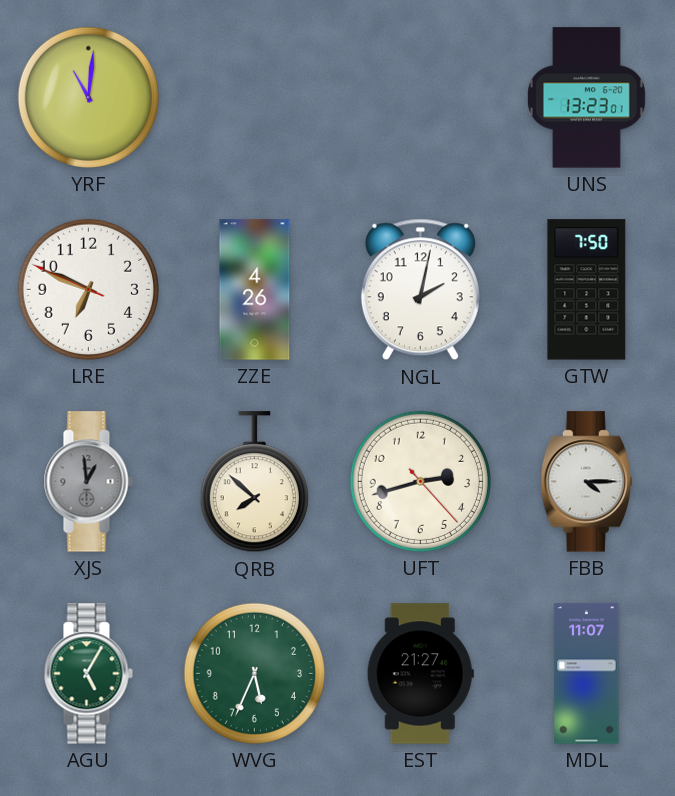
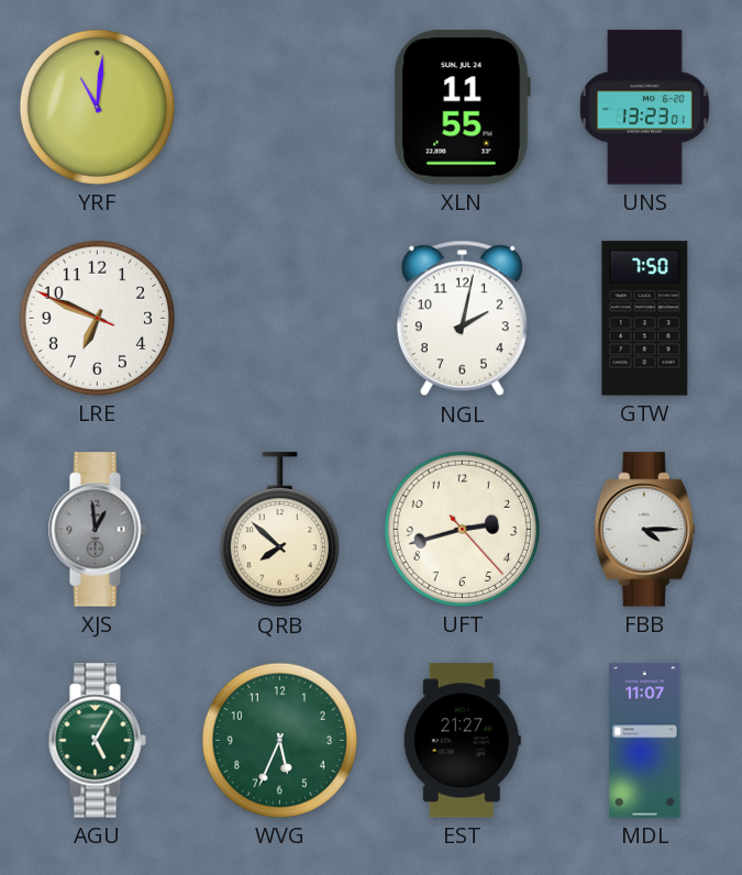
XLN: none -> 11:55 (462, 108)
ZZE: 4:26 -> none (255, 290)
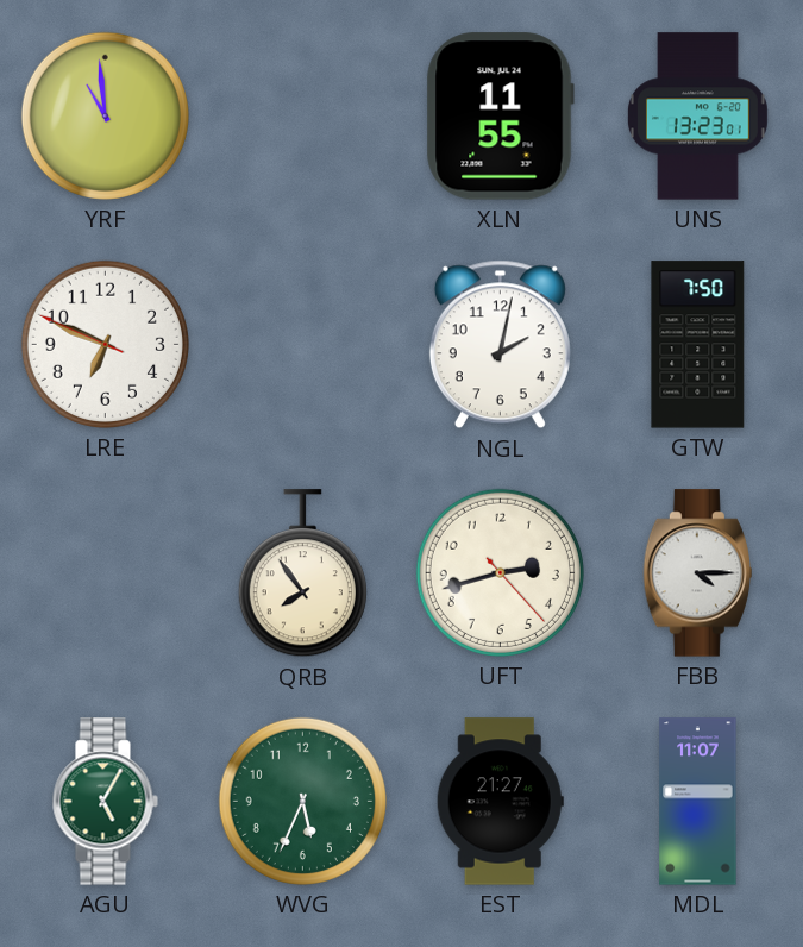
YRF: 11:01 -> 10:59 (105, 115)
XJS: 12:59 -> none (97, 530)
QRB: 7:52 -> 7:54 (302, 573)
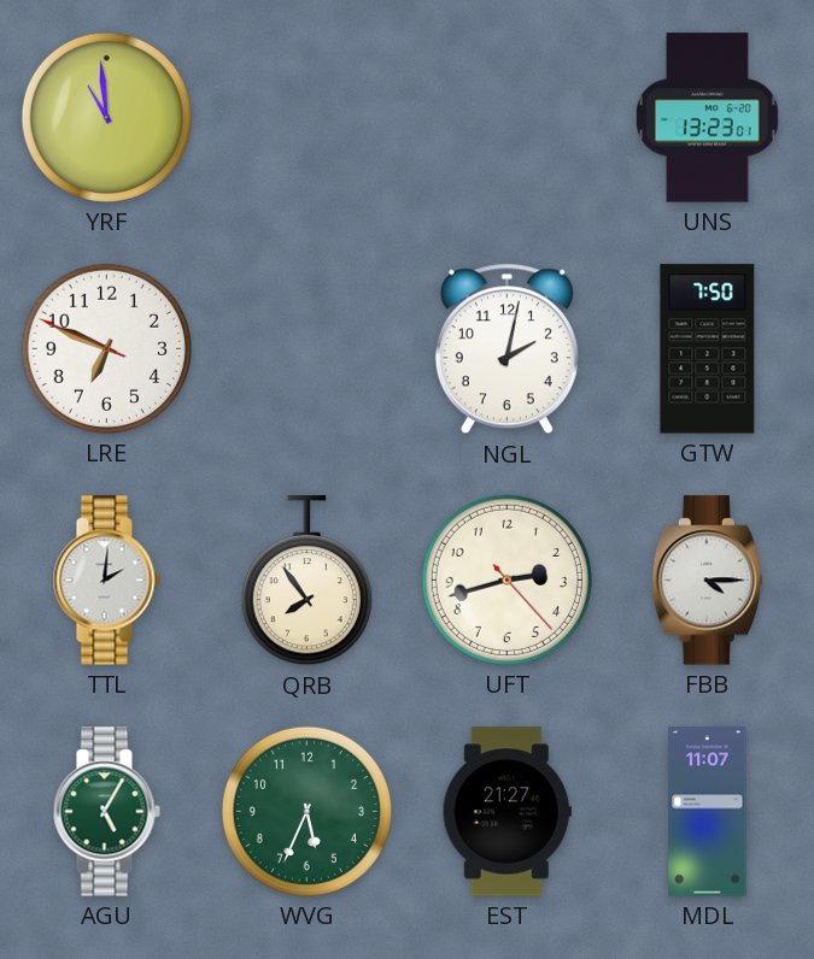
XLN: 11:55 -> none (500, 117)
TTL: none -> 2:01 (106, 581)
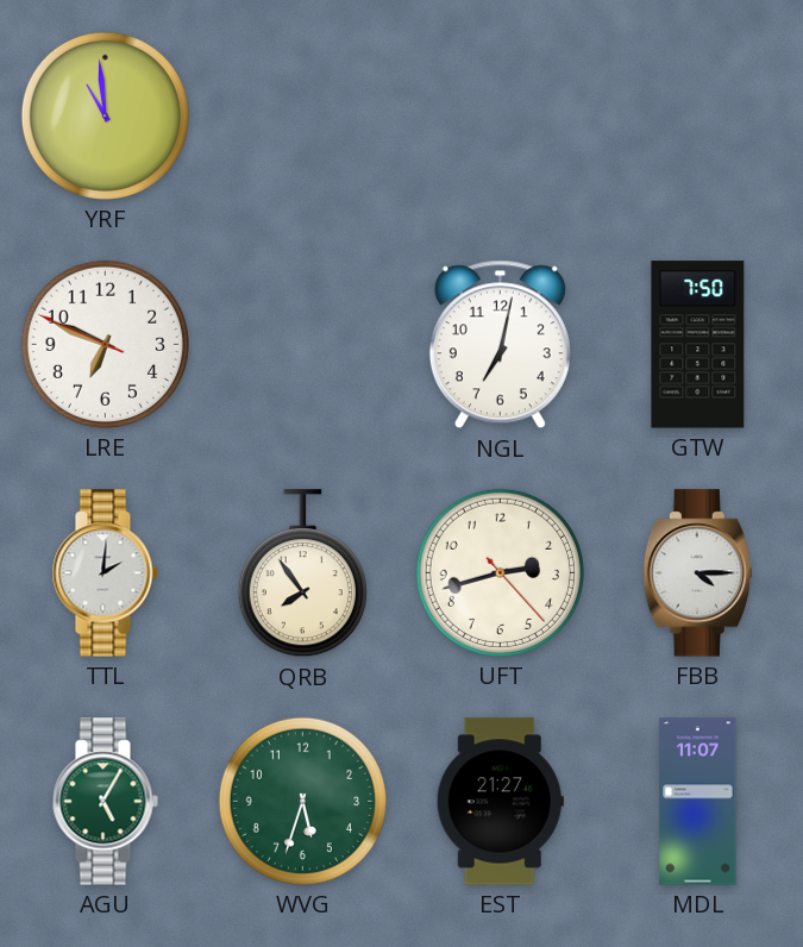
UNS: 13:23 -> none (707, 118)
NGL: 2:02 -> 7:02 (500, 345)
WVG: 5:34 -> 5:33 (302, 801)
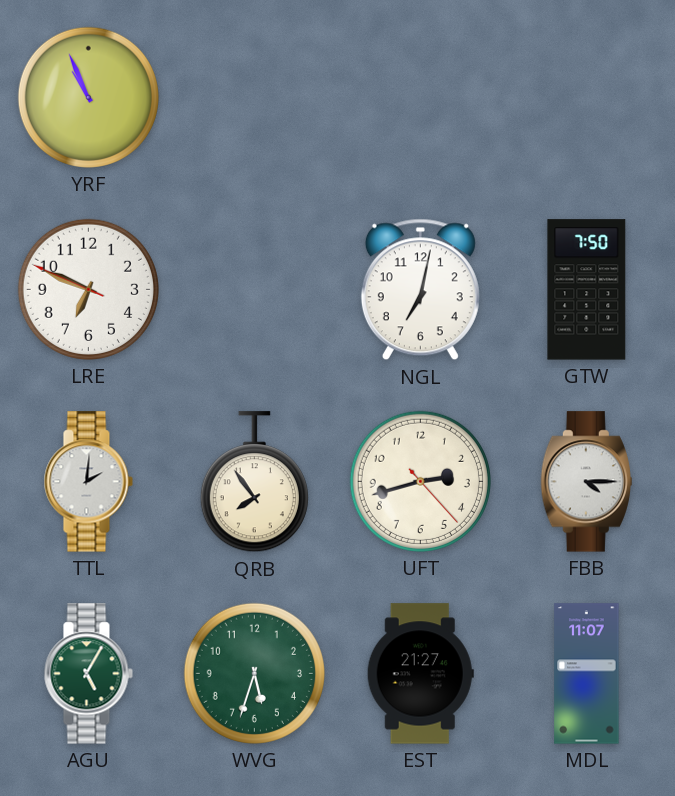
YRF: 10:59 -> 10:56 (88, 97)
